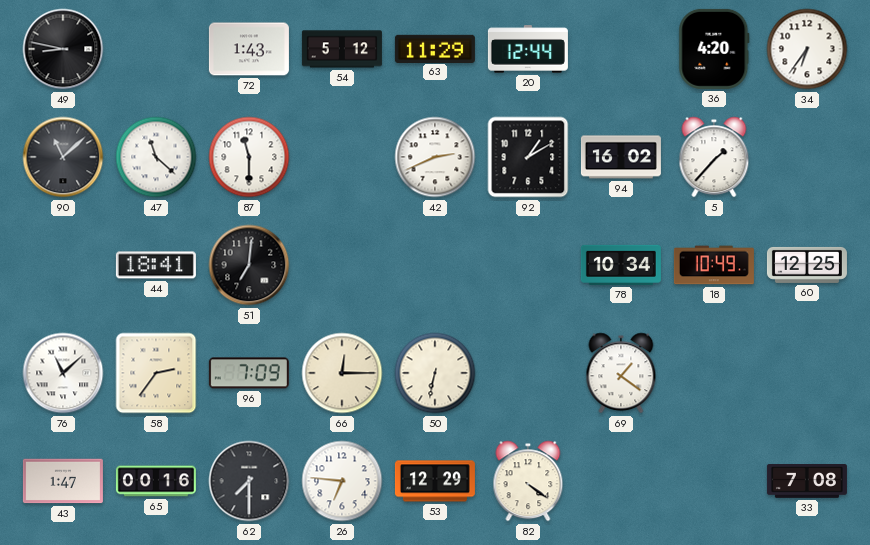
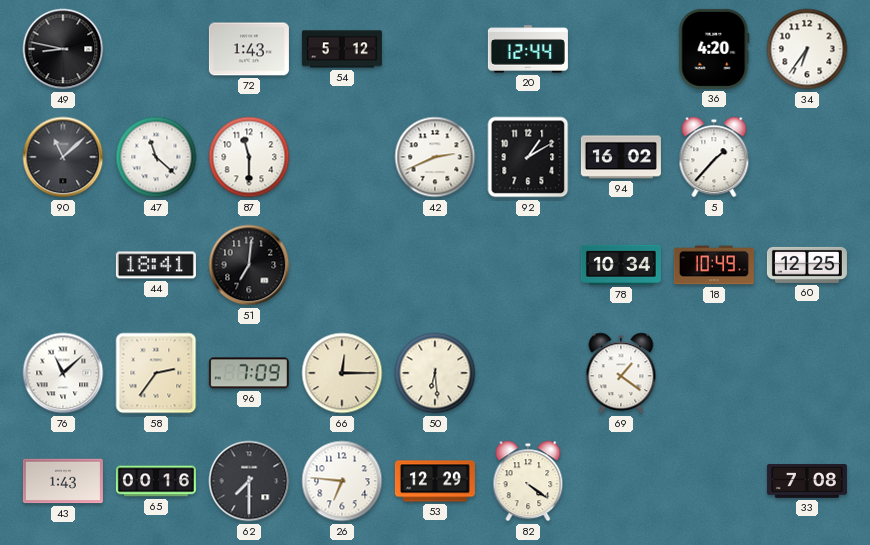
63: 11:29 -> none (435, 48)
50: 6:32 -> 6:29 (435, 373)
43: 1:47 -> 1:43 (63, 481)
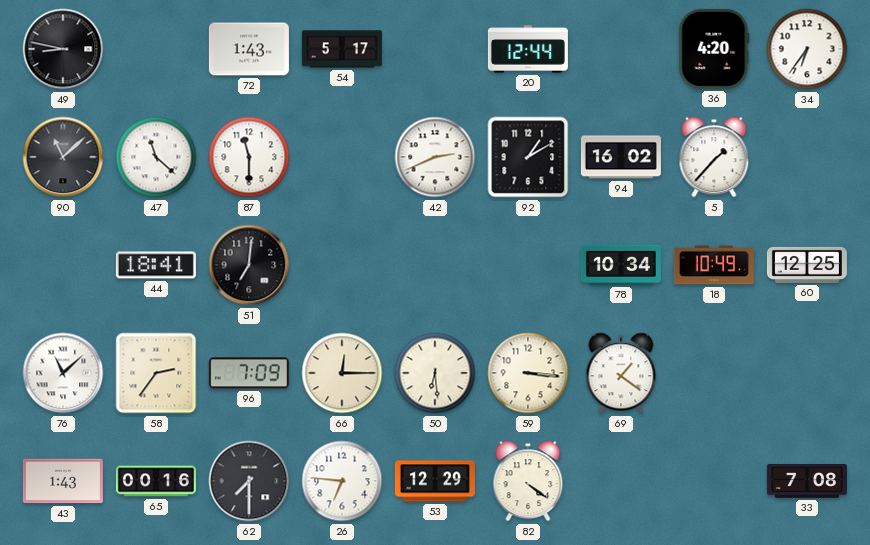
54: 5:12 -> 5:17 (342, 49)
59: none -> 3:16 (528, 373)
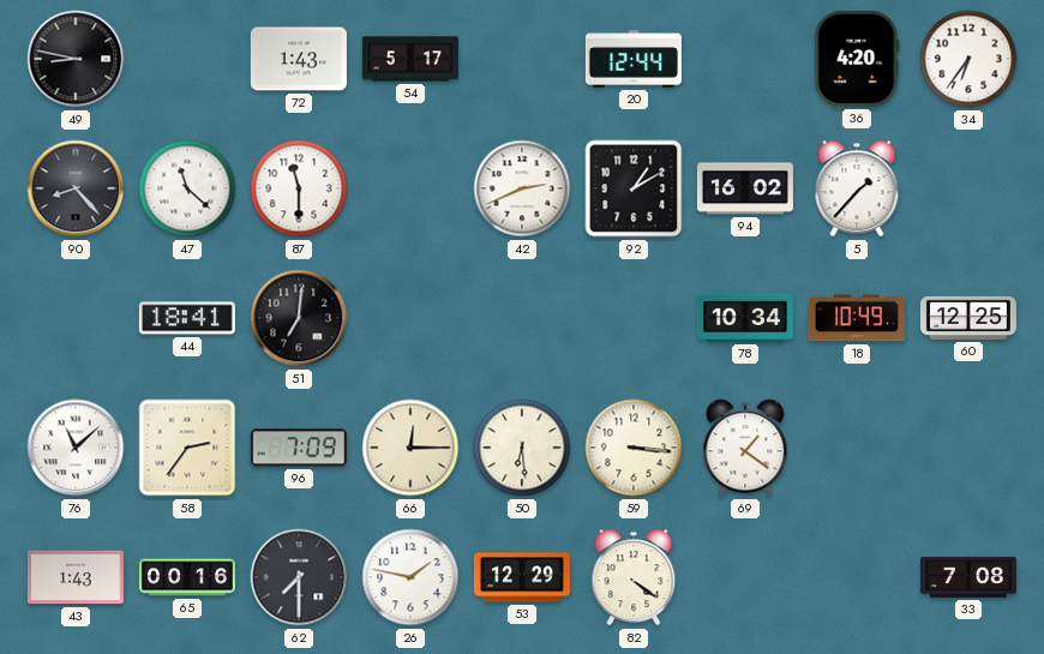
90: 11:08 -> 8:23 (76, 188)
26: 6:46 -> 1:47 (410, 577)
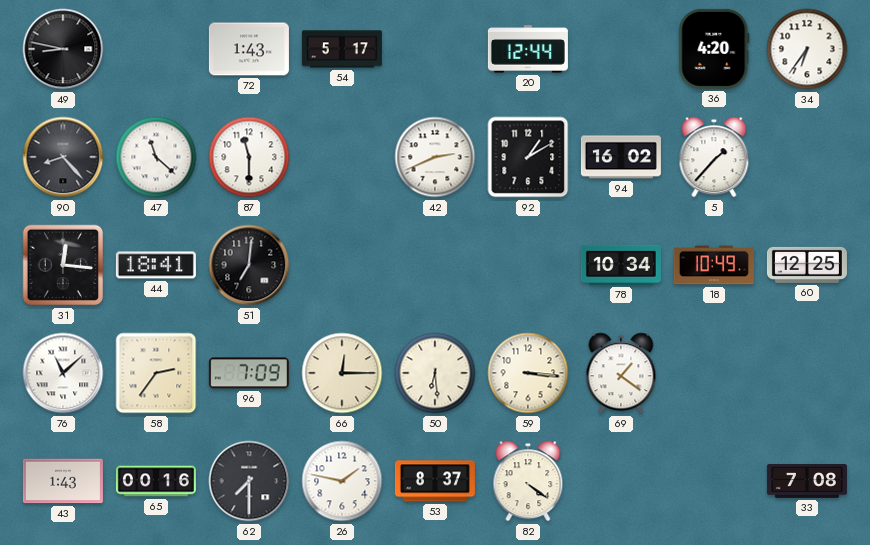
31: none -> 12:16 (63, 265)
53: 12:29 -> 8:37 (435, 481)
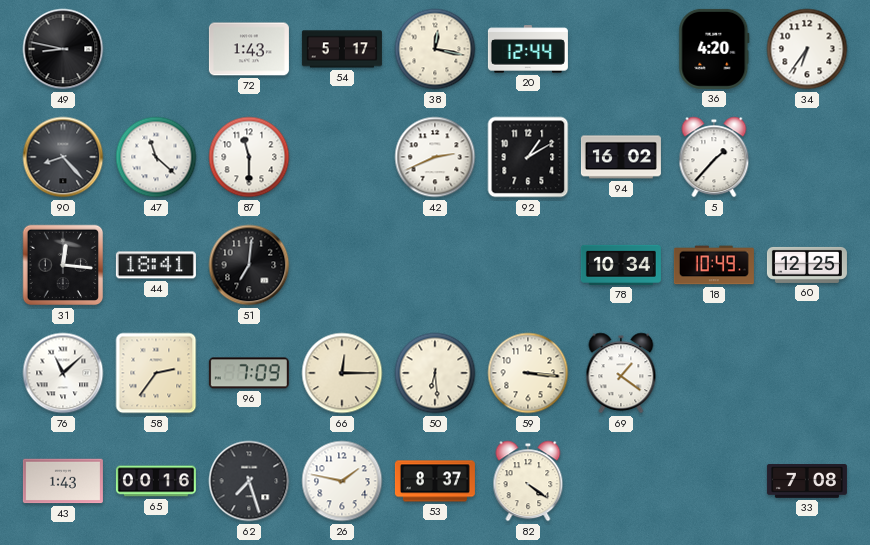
38: none -> 12:17 (435, 49)
62: 7:30 -> 7:27 (249, 481)
